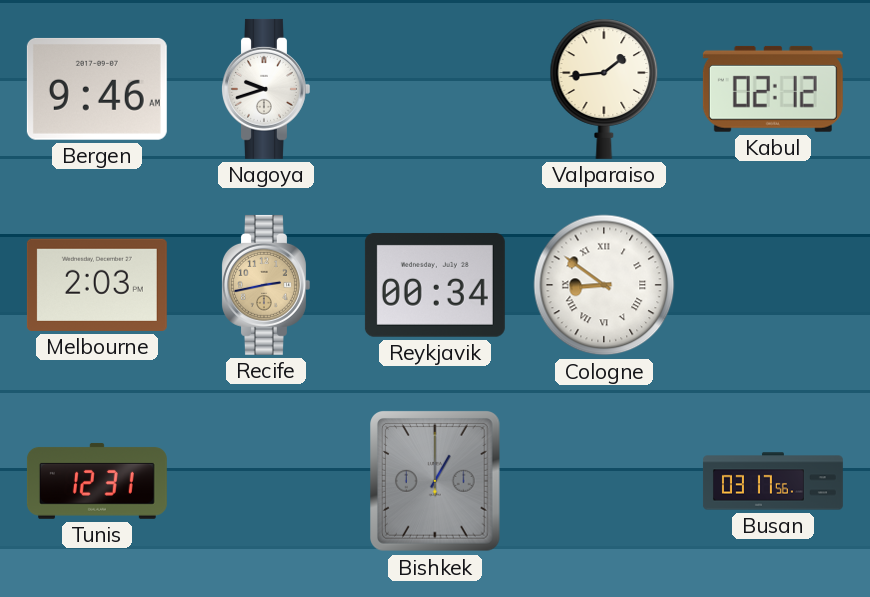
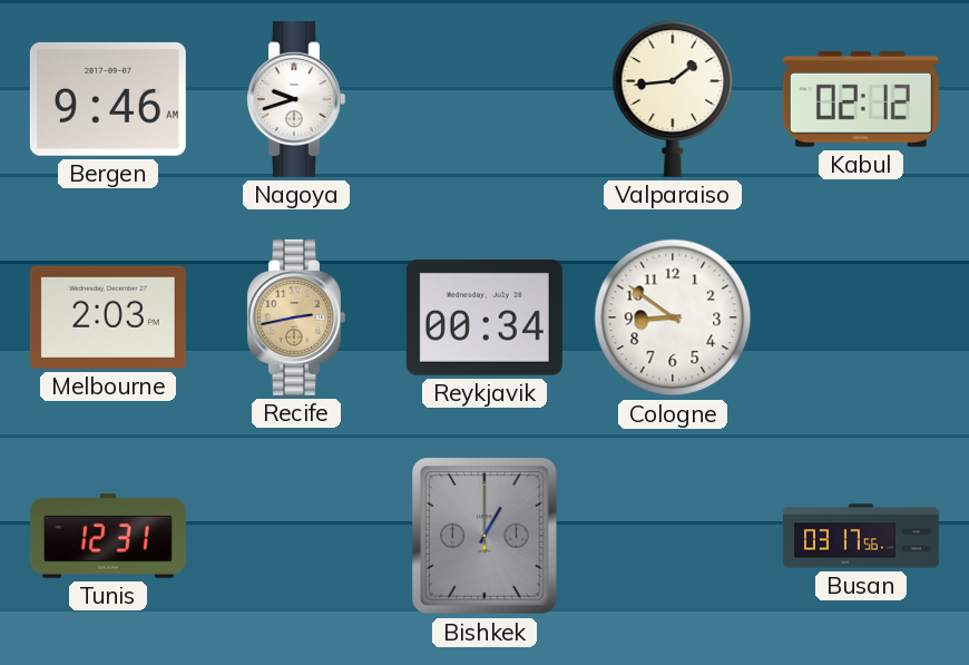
Cologne numerals: Roman -> Arabic (673, 317)
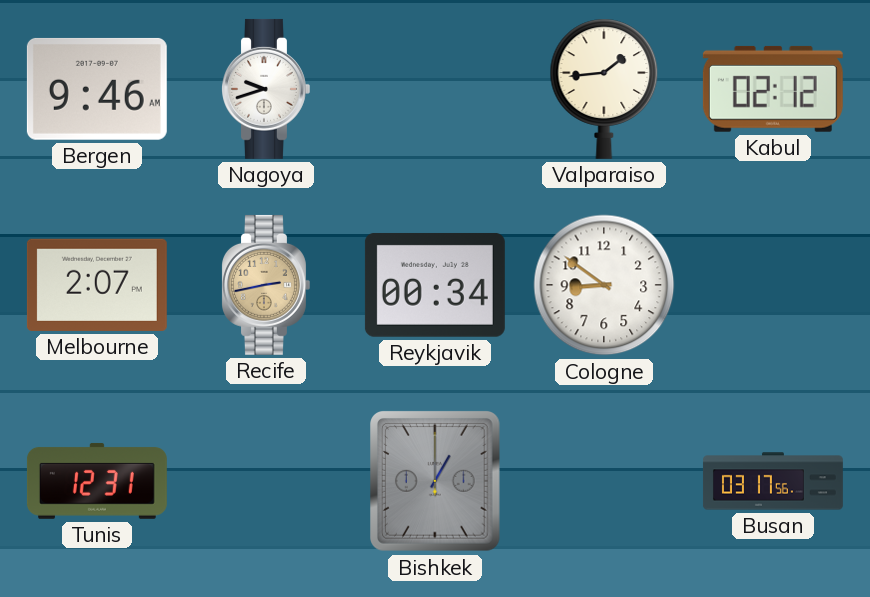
Melbourne: 2:03 -> 2:07 (97, 285)
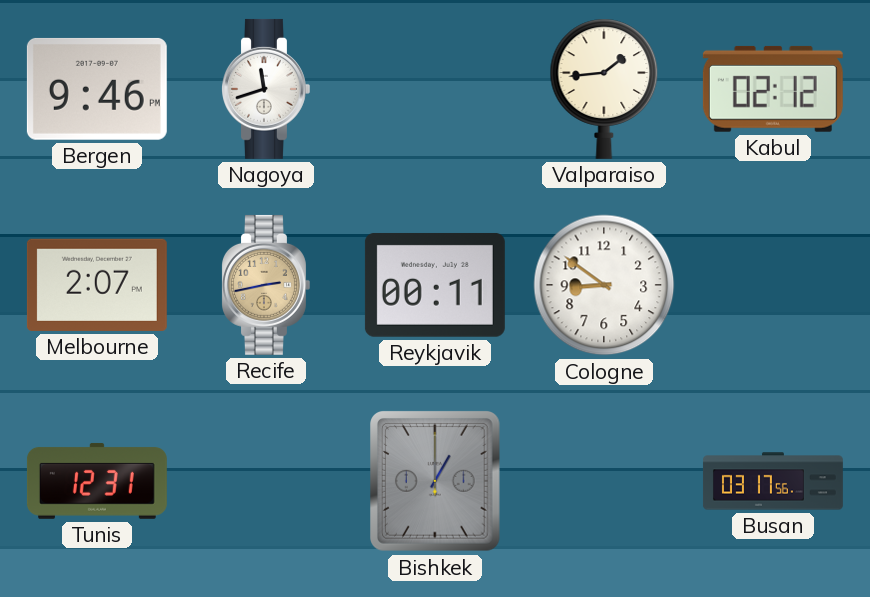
Bergen: 9:46 AM -> 9:46 PM (97, 89)
Nagoya: 9:42 -> 11:42 (266, 89)
Reykjavik: 00:34 -> 00:11 (435, 285)
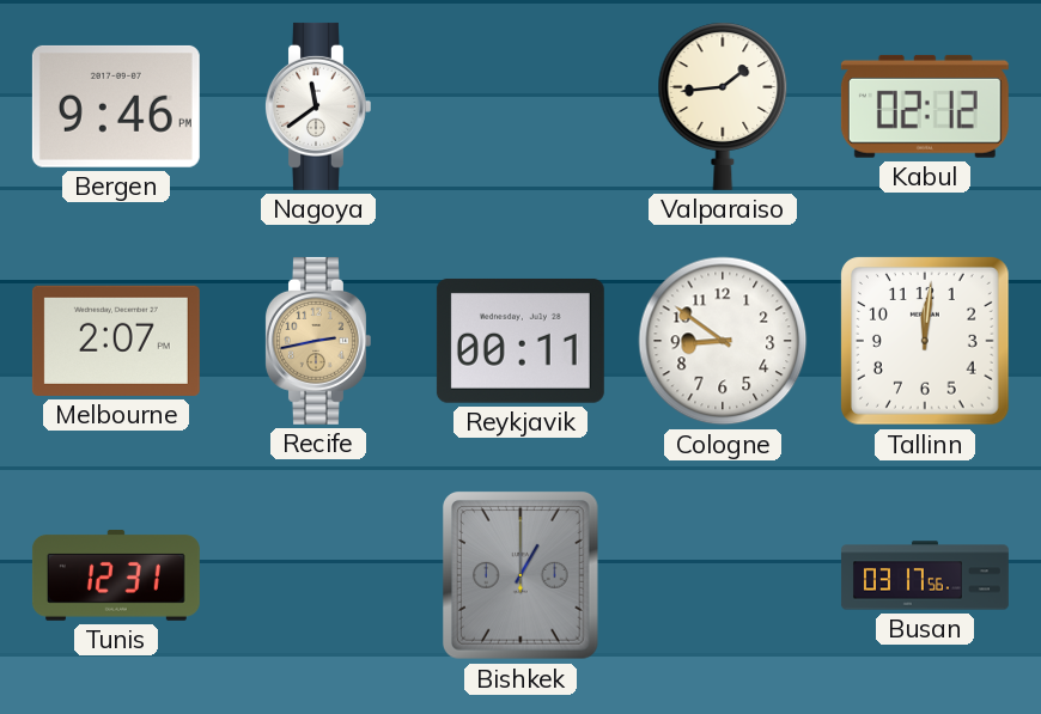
Nagoya: 11:42 -> 11:39 (318, 106)
Tallinn: none -> 12:01 (926, 342)
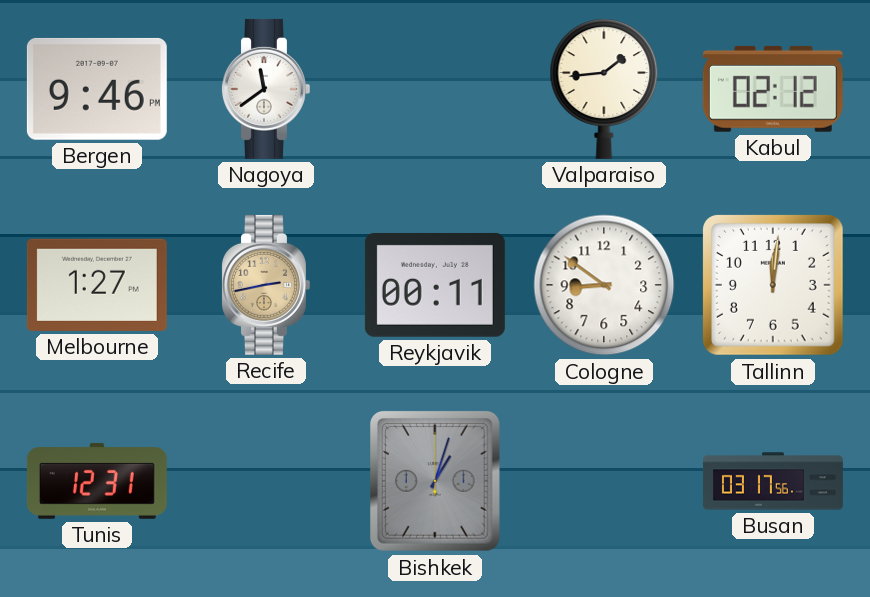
Melbourne: 2:07 -> 1:27 (97, 285)
Bishkek: 1:00 -> 1:03 (436, 481)
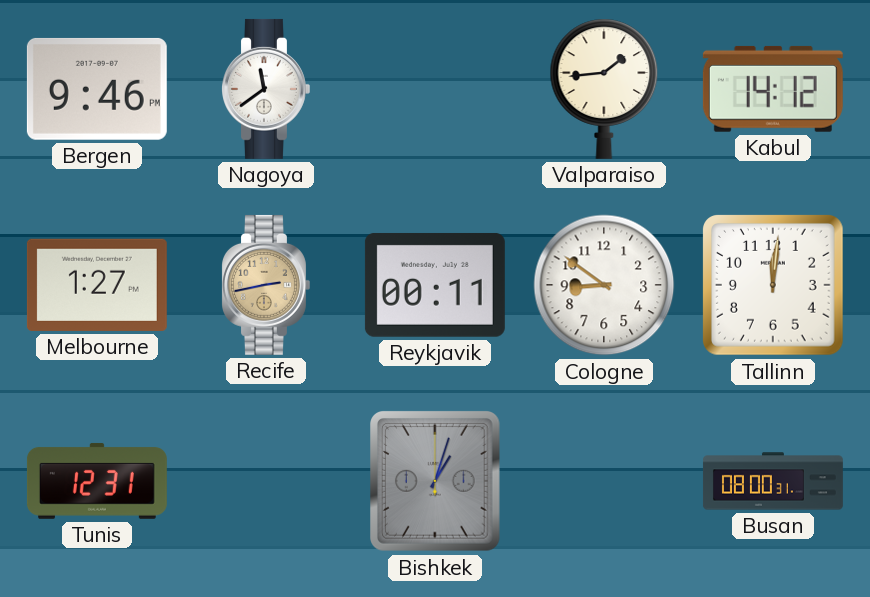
Kabul: 02:12 -> 14:12 (773, 89)
Busan: 03:17 -> 08:00 (773, 481)
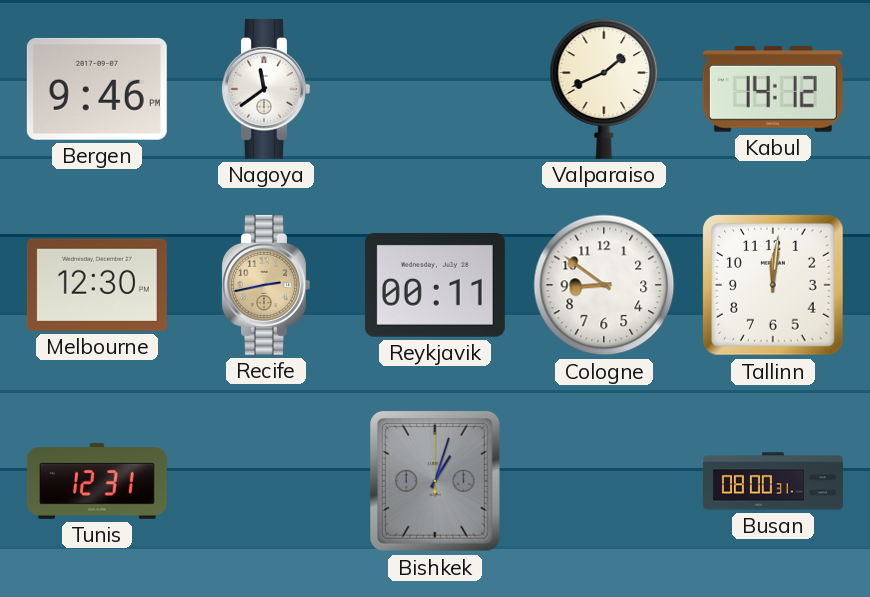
Valparaiso: 1:44 -> 1:41 (604, 89)
Melbourne: 1:27 -> 12:30 (97, 285)
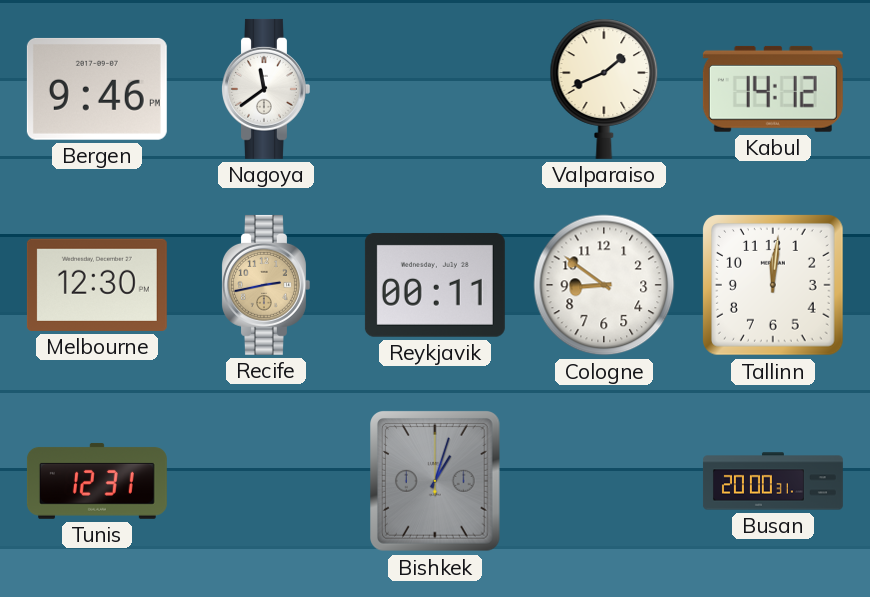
Busan: 08:00 -> 20:00 (773, 481)
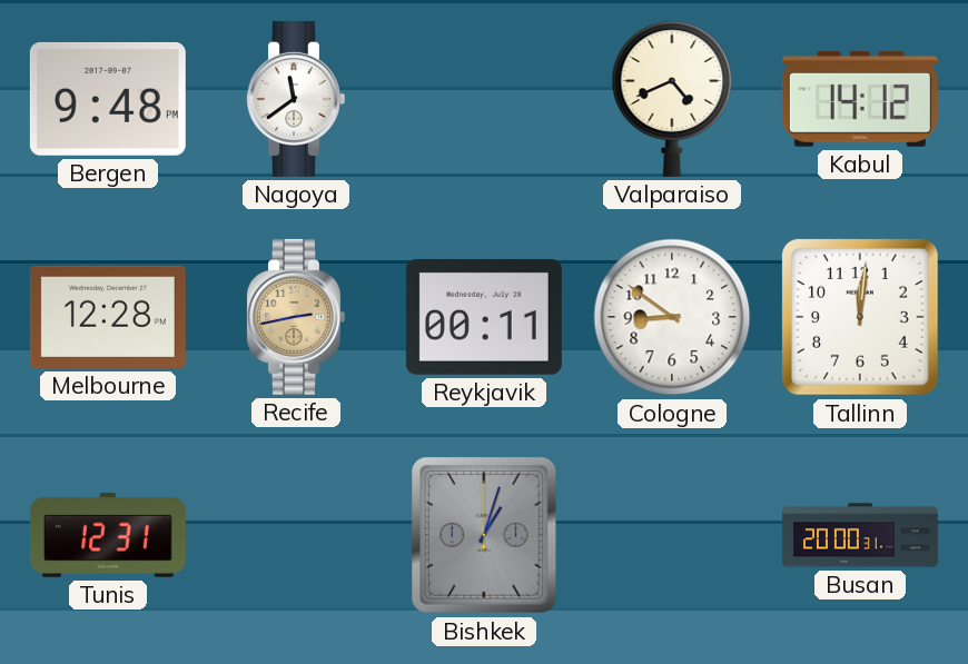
Bergen: 9:46 -> 9:48 (108, 99)
Valparaiso: 1:41 -> 4:41 (672, 99)
Melbourne: 12:30 -> 12:28 (108, 317)
